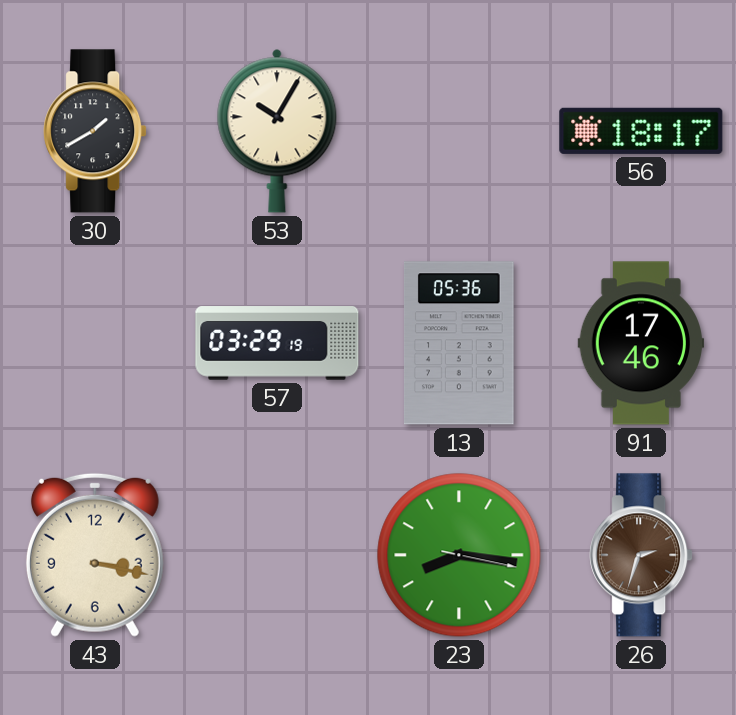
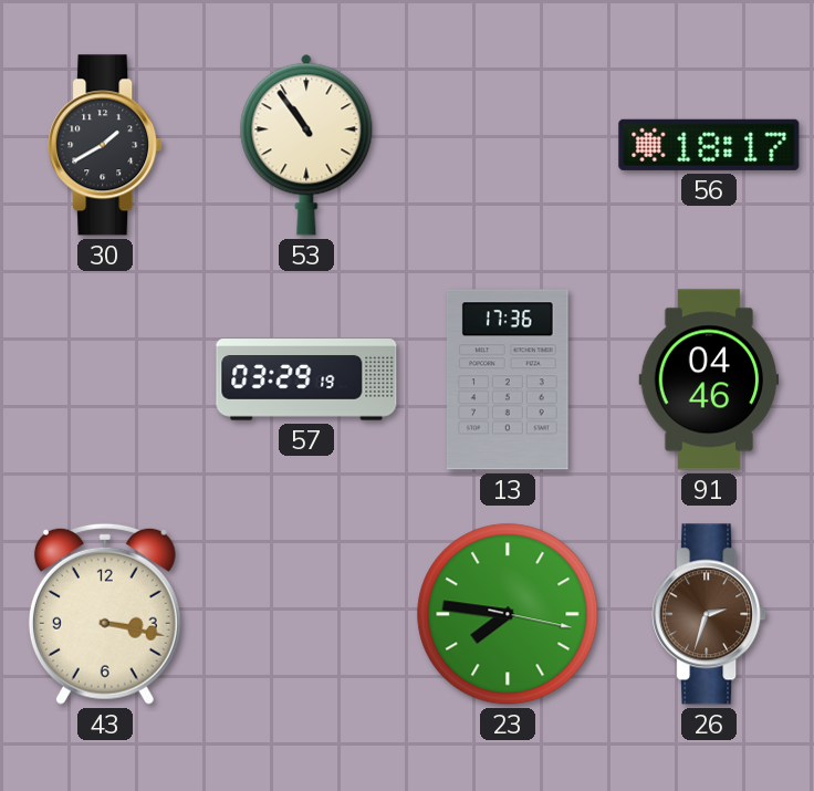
53: 10:05 -> 10:54 (306, 145)
13: 05:36 -> 17:36 (508, 379)
91: 17:46 -> 04:46 (709, 379)
23: 8:16 -> 7:46 (508, 614)
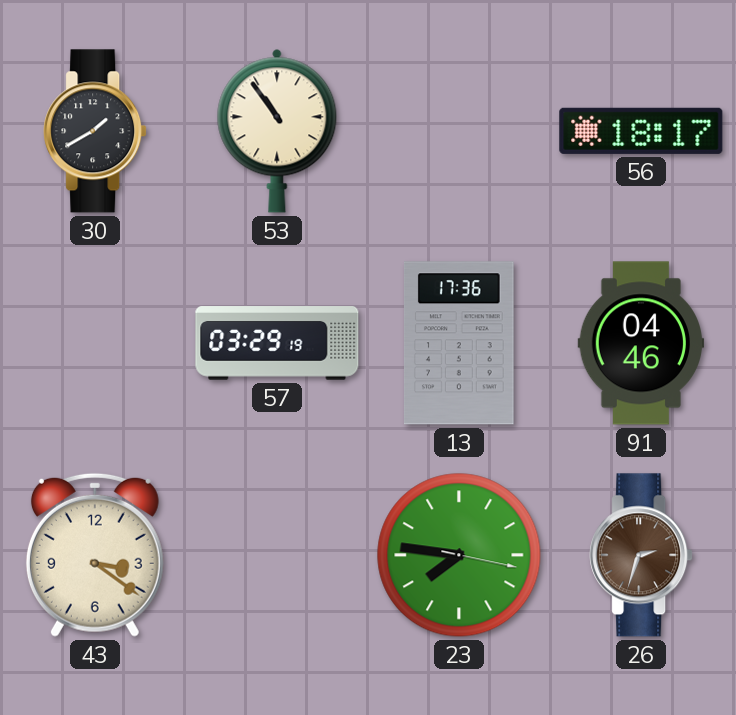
43: 3:17 -> 3:21 (95, 555)
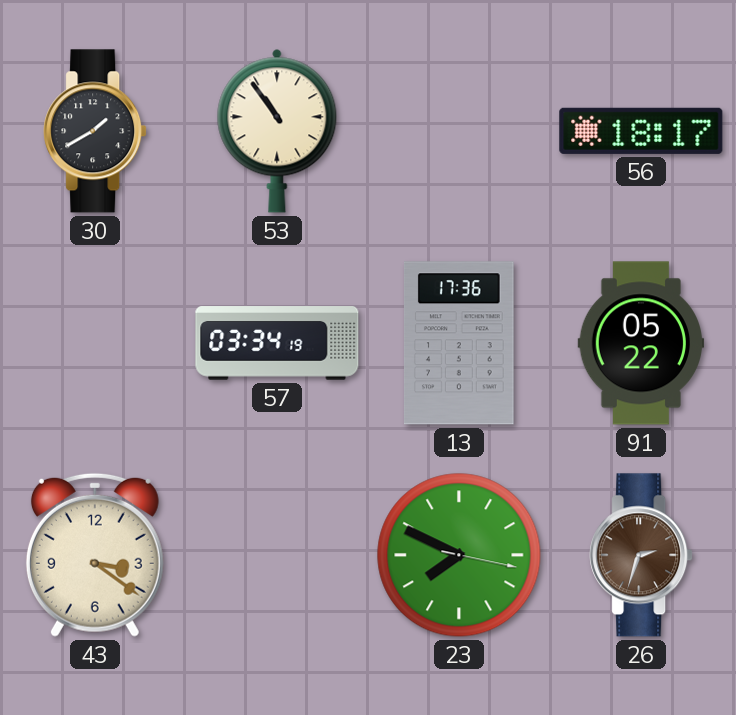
57: 03:29 -> 03:34 (277, 343)
91: 04:46 -> 05:22 (641, 343)
23: 7:46 -> 7:49 (459, 555)
